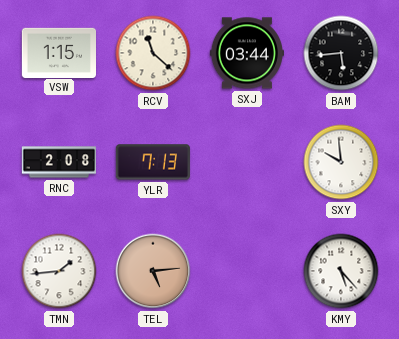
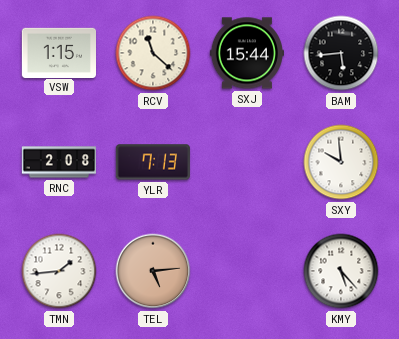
SXJ: 03:44 -> 15:44 (247, 53)
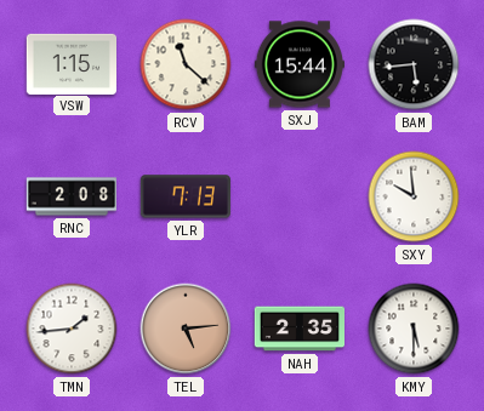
NAH: none -> 2:35 (298, 329)
KMY: 5:23 -> 5:30 (414, 329)
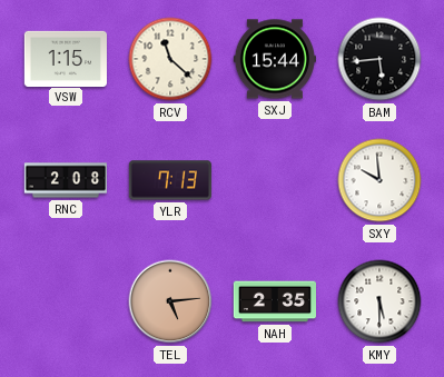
TMN: 1:44 -> none (72, 329)
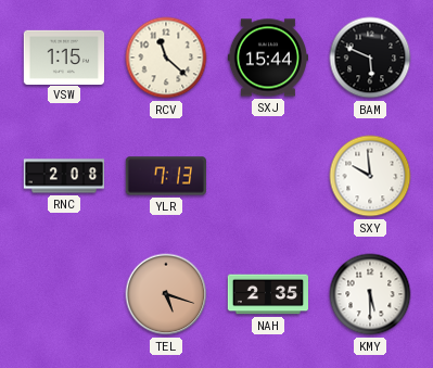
BAM: 5:44 -> 5:49 (370, 58)
TEL: 5:14 -> 5:18 (166, 294)
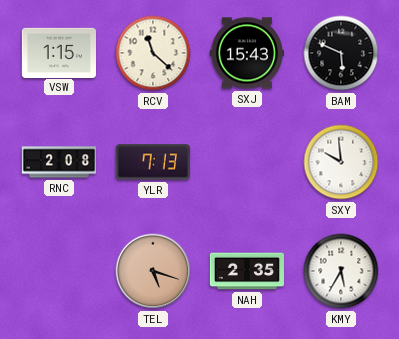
SXJ: 15:44 -> 15:43 (247, 53)
KMY: 5:30 -> 5:35 (341, 271)
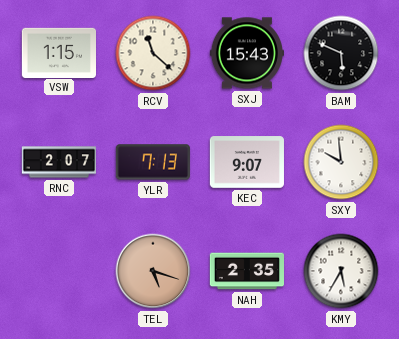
RNC: 2:08 -> 2:07 (58, 162)
KEC: none -> 9:07 (247, 162)
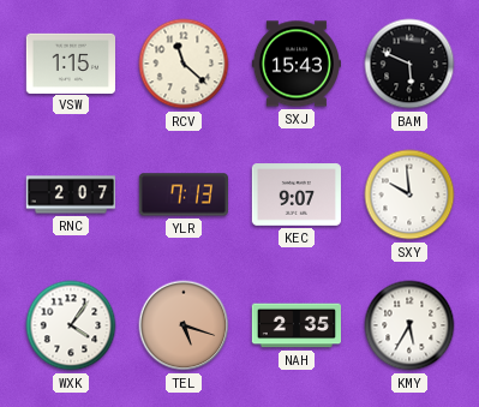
WXK: none -> 4:06 (71, 325)
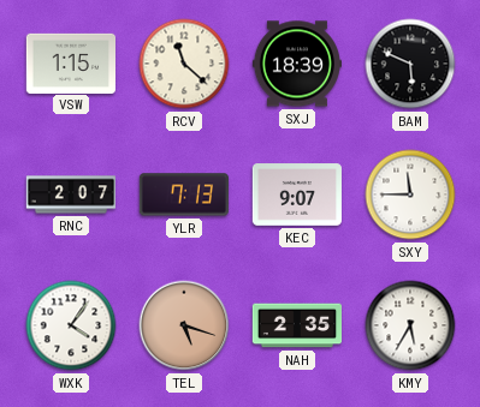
SXJ: 15:43 -> 18:39 (297, 64)
SXY: 9:59 -> 11:45 (410, 194)
